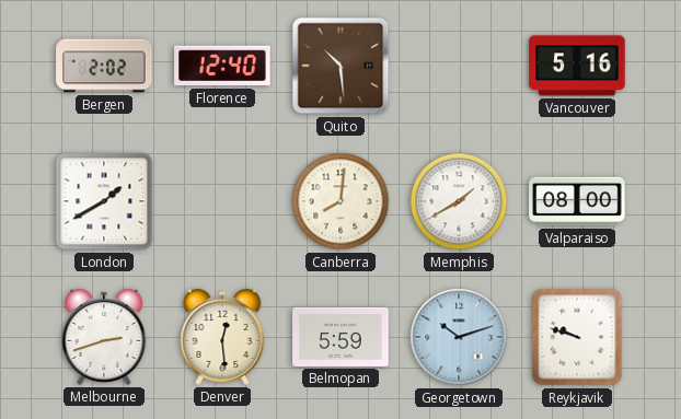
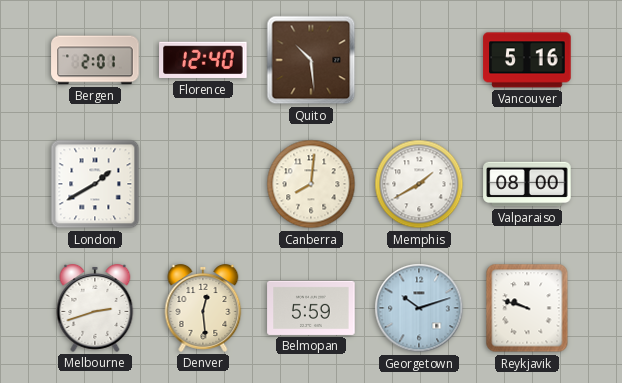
Bergen: 2:02 -> 2:01 (95, 60)
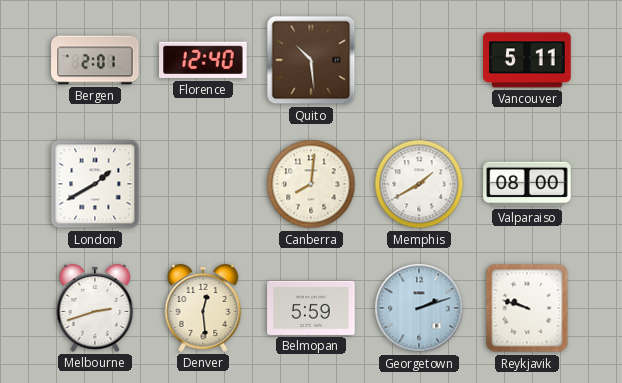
Vancouver: 5:16 -> 5:11 (527, 60)
Georgetown: 10:12 -> 2:12 (419, 308)
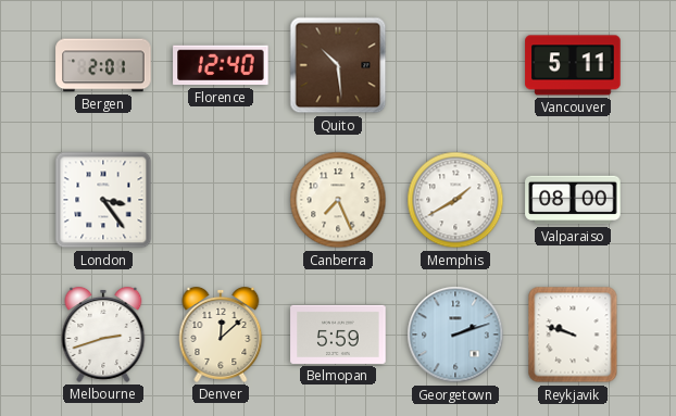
London: 1:40 -> 3:24 (103, 200)
Canberra: 8:01 -> 7:26 (338, 200)
Denver: 12:29 -> 12:08 (221, 336)
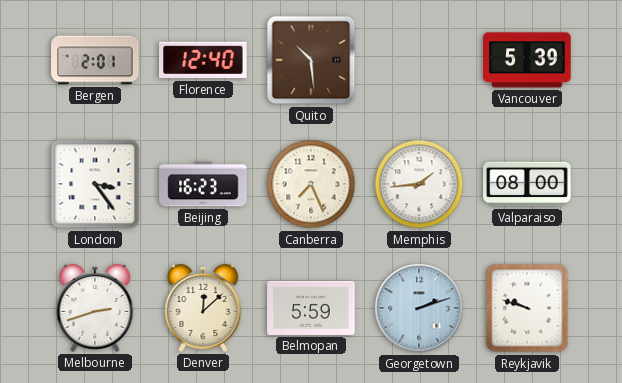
Vancouver: 5:11 -> 5:39 (527, 60)
Beijing: none -> 16:23 (203, 184)
Memphis: 1:40 -> 1:44 (419, 184)
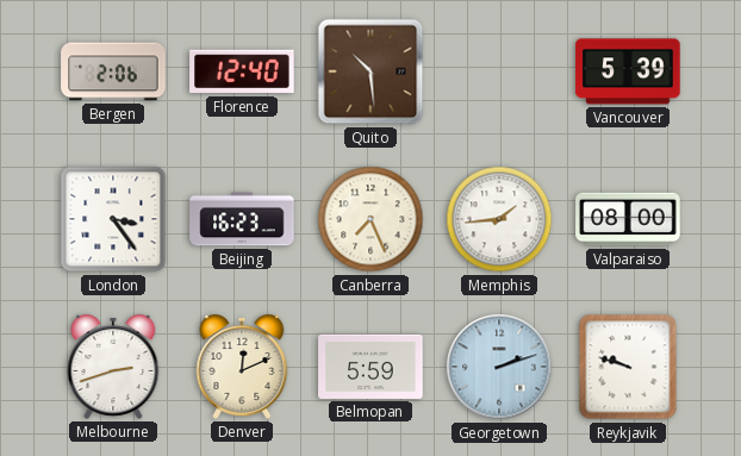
Bergen: 2:01 -> 2:06 (113, 71)
Denver: 12:08 -> 12:11 (242, 368)
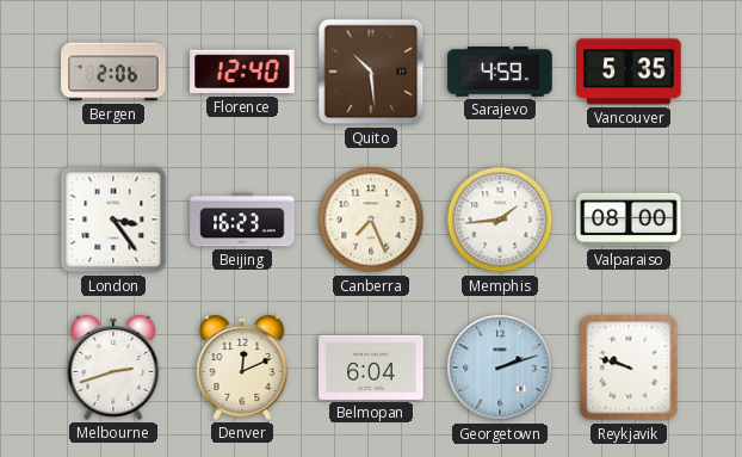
Sarajevo: none -> 4:59 (500, 72)
Vancouver: 5:39 -> 5:35 (629, 72)
Belmopan: 5:59 -> 6:04 (371, 368)
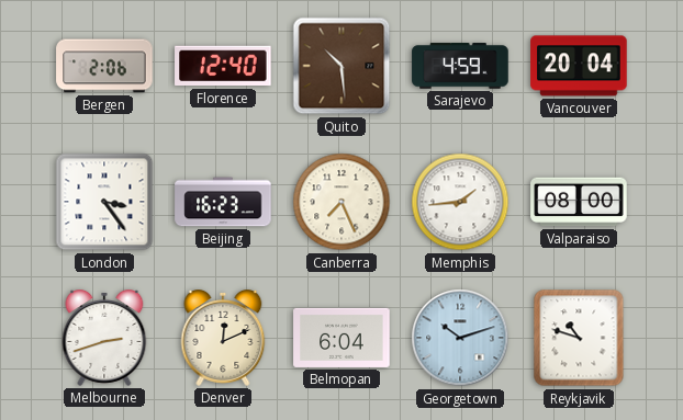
Vancouver: 5:35 -> 20:04 (579, 66)
Georgetown: 2:12 -> 10:12 (460, 338)
Reykjavik: 9:48 -> 10:48 (579, 338)
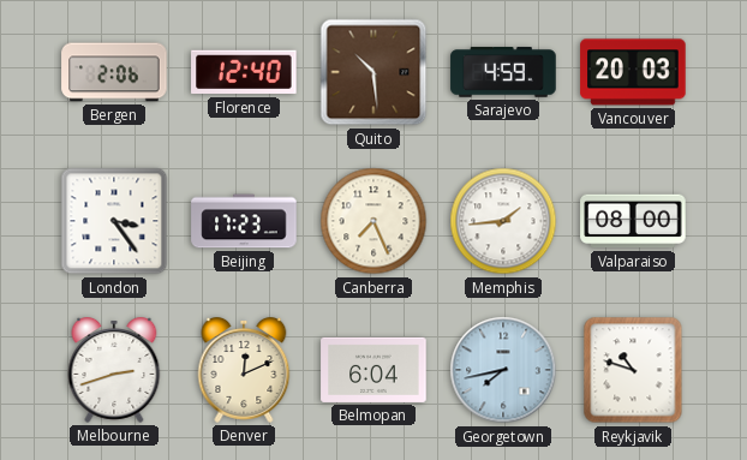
Vancouver: 20:04 -> 20:03 (633, 72)
Beijing: 16:23 -> 17:23 (244, 221)
Georgetown: 10:12 -> 7:43 (503, 370)
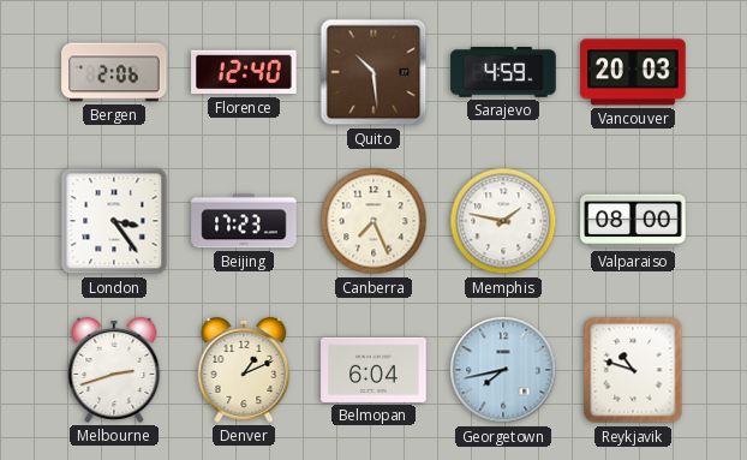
Memphis: 1:44 -> 1:47 (503, 221)
Denver: 12:11 -> 1:11 (244, 371)
